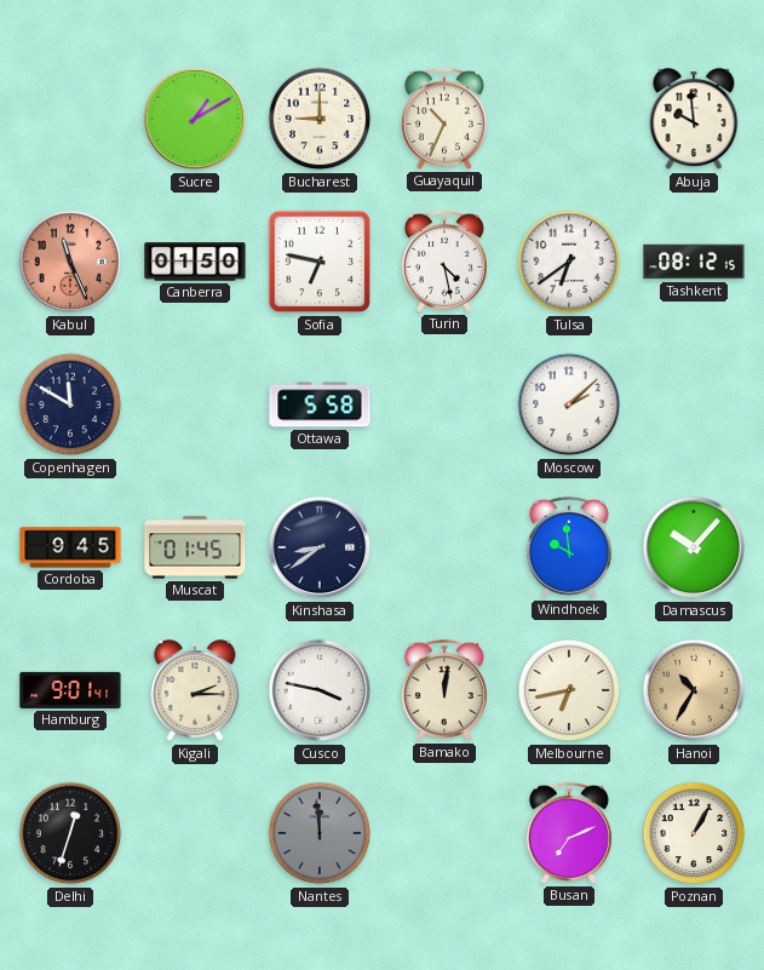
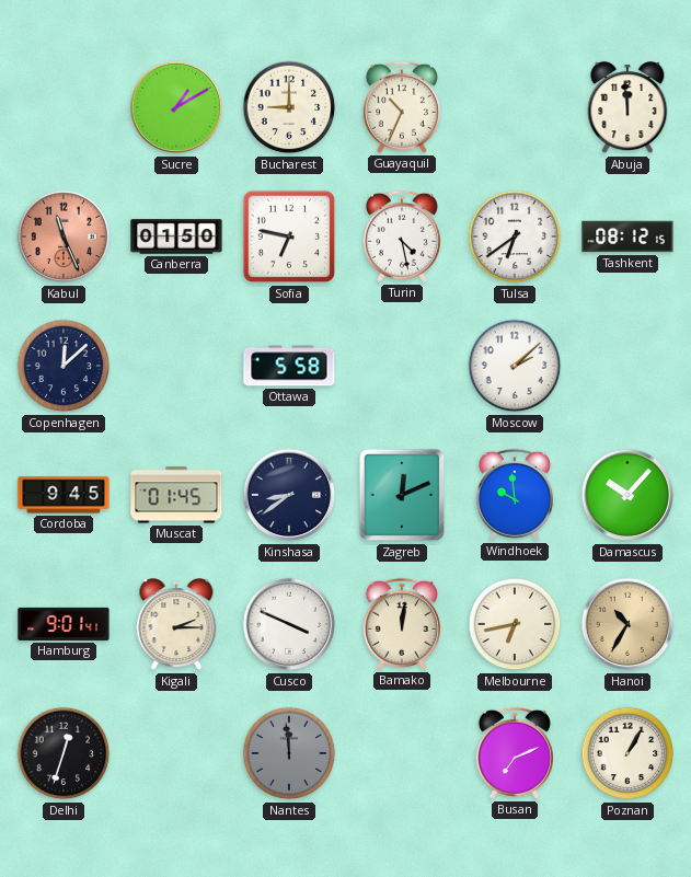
Abuja: 9:59 -> 11:59 (627, 108)
Copenhagen: 11:50 -> 12:08 (64, 366)
Zagreb: none -> 12:11 (402, 495)
Cusco: 3:47 -> 3:49 (289, 624)
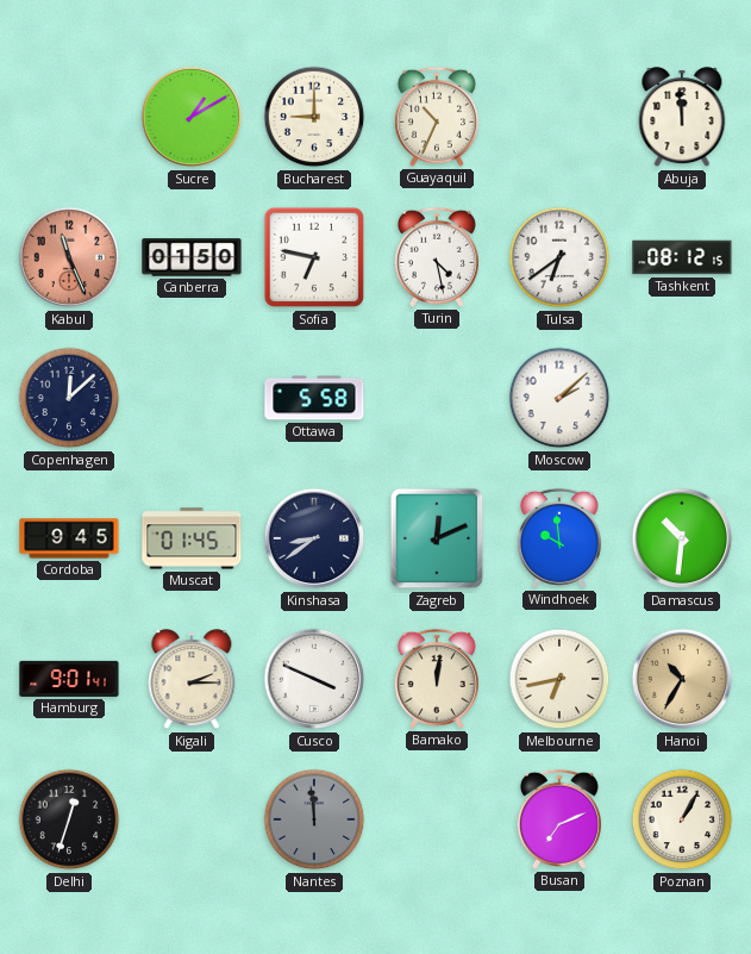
Damascus: 10:07 -> 10:31 (682, 538)
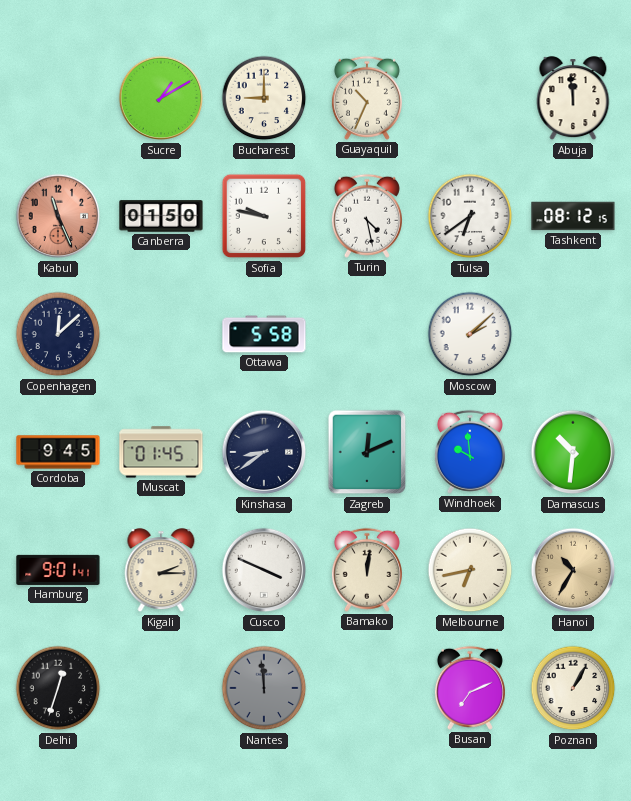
Sofia: 6:47 -> 9:47 (264, 216)
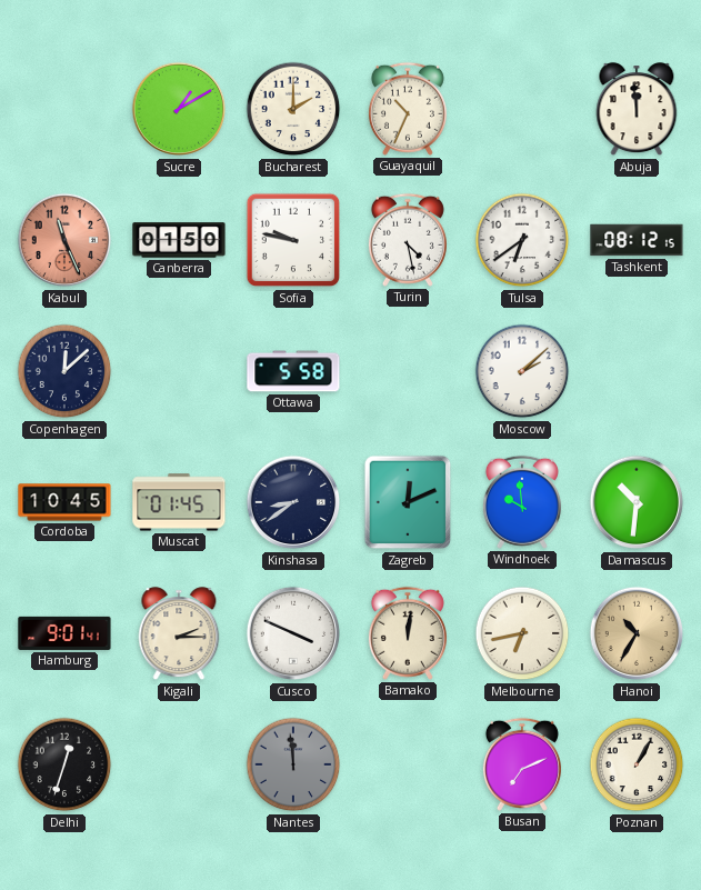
Bucharest: 9:00 -> 2:00 (293, 109)
Cordoba: 9:45 -> 10:45 (64, 502)
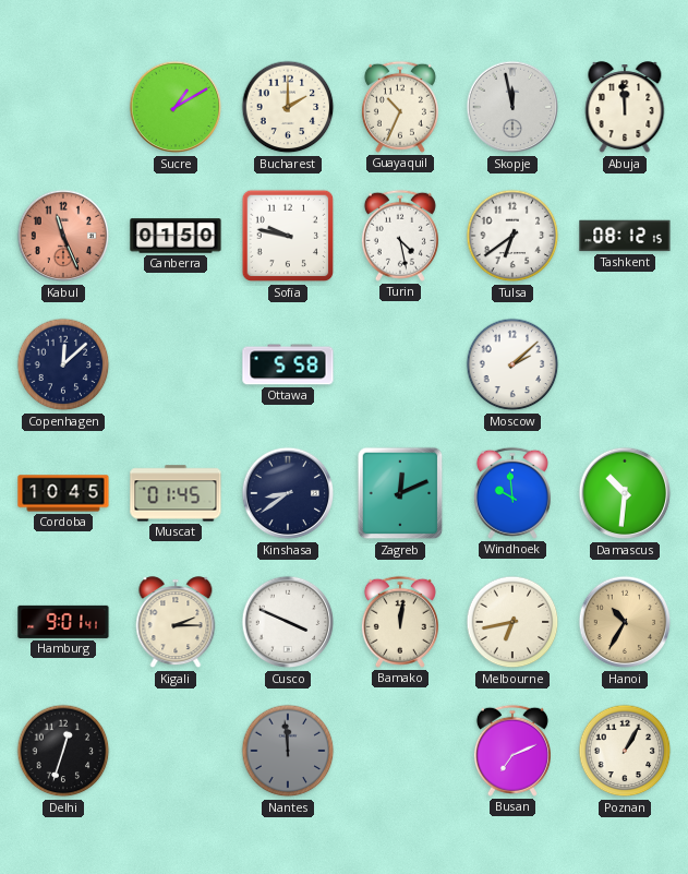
Skopje: none -> 11:58 (512, 107)
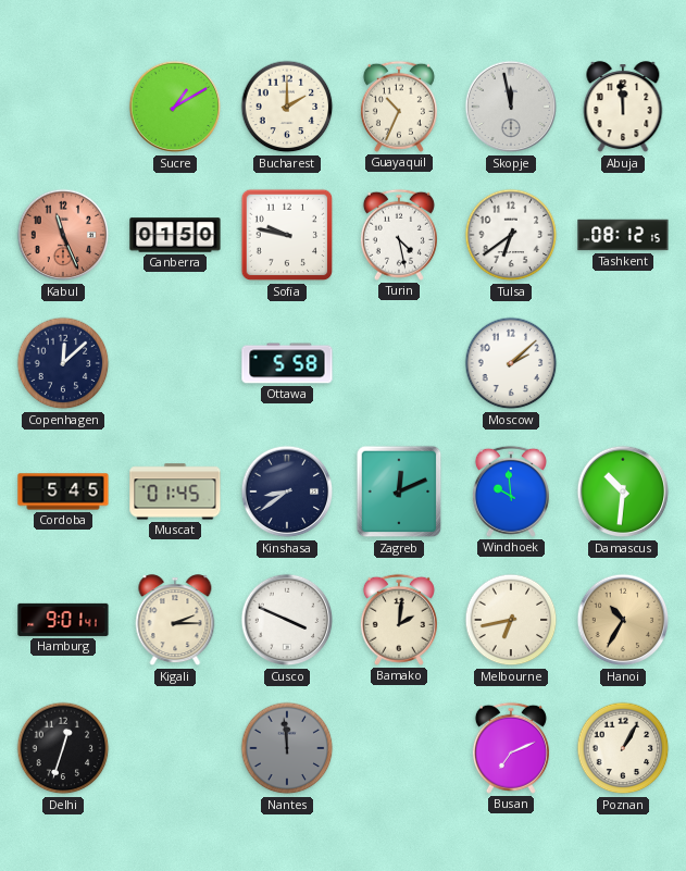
Cordoba: 10:45 -> 5:45 (63, 492)
Bamako: 12:01 -> 2:01 (399, 620)
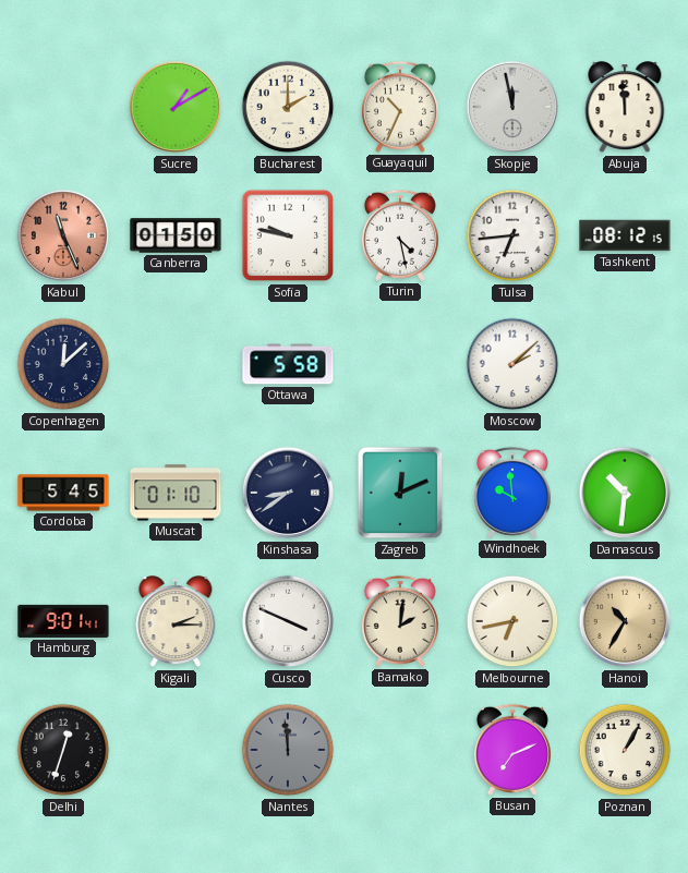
Tulsa: 6:39 -> 6:44 (512, 235)
Muscat: 01:45 -> 01:10 (176, 493)
